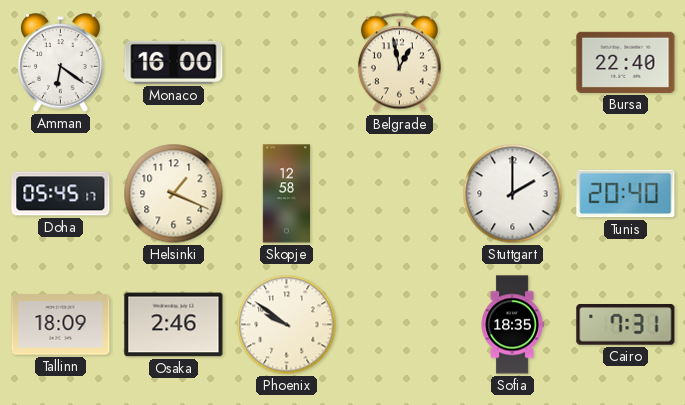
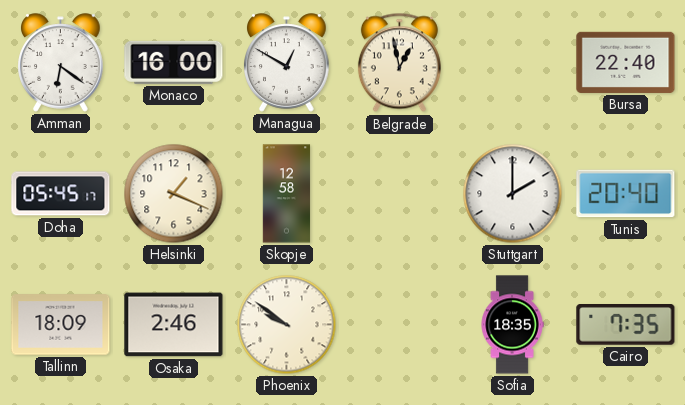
Managua: none -> 12:50 (287, 63)
Cairo: 7:31 -> 7:35 (626, 325)
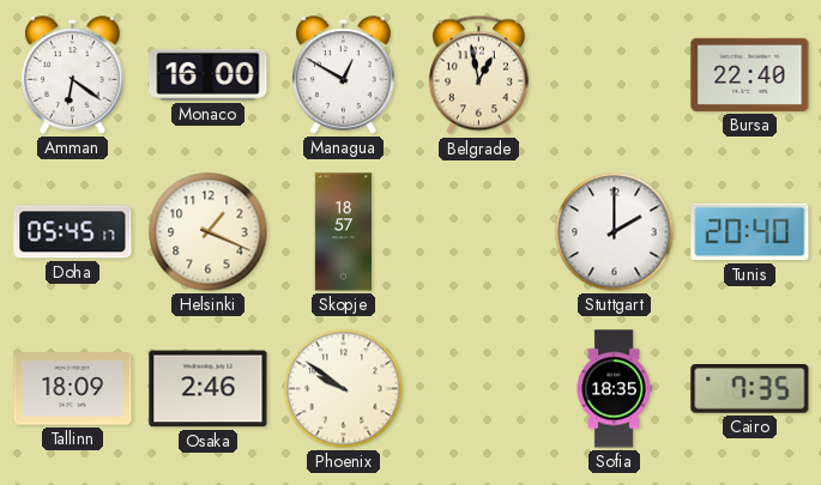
Skopje: 12:58 -> 18:57 (344, 232)
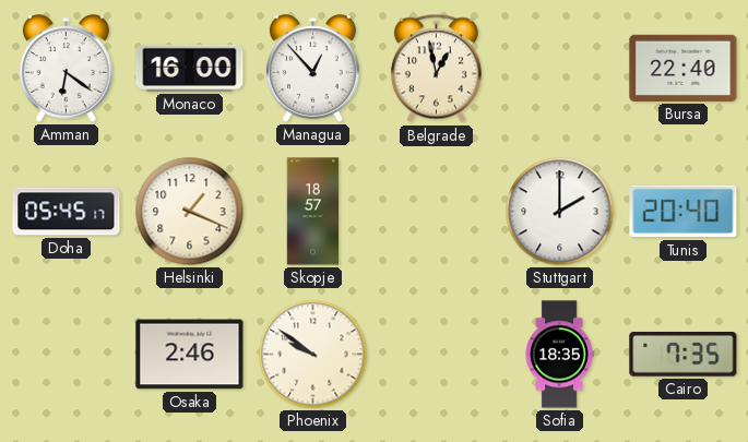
Managua: 12:50 -> 12:53 (313, 69)
Tallinn: 18:09 -> none (73, 389)
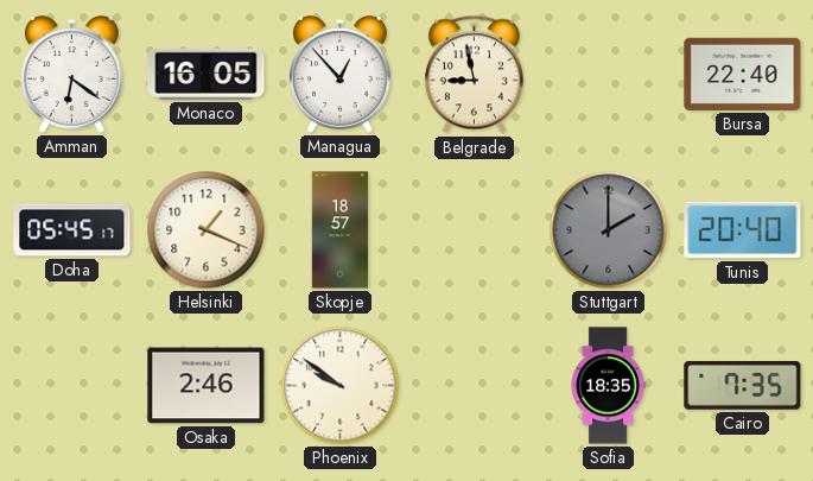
Monaco: 16:00 -> 16:05 (207, 74)
Belgrade: 12:58 -> 8:58 (474, 75)
Stuttgart dial: white -> grey (609, 230)
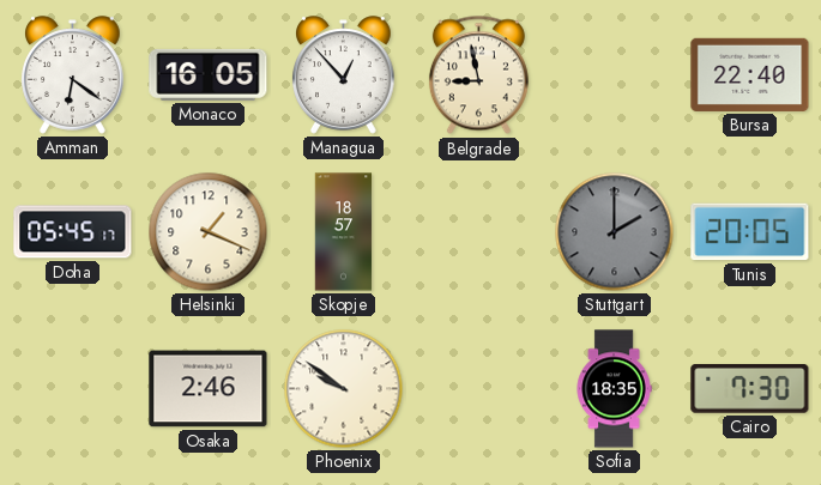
Tunis: 20:40 -> 20:05 (750, 232)
Cairo: 7:35 -> 7:30 (750, 389)
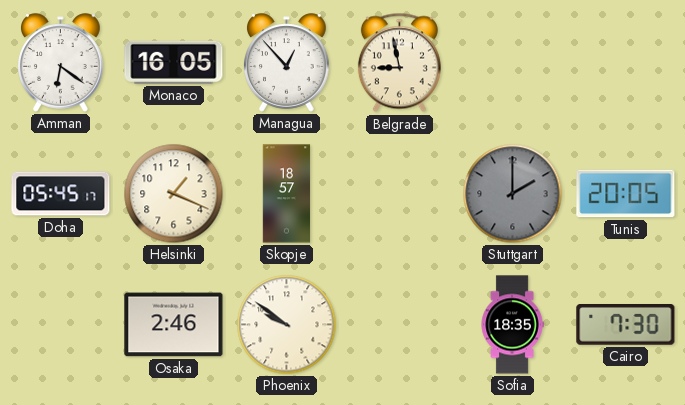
Bursa: 22:40 -> none (750, 74)
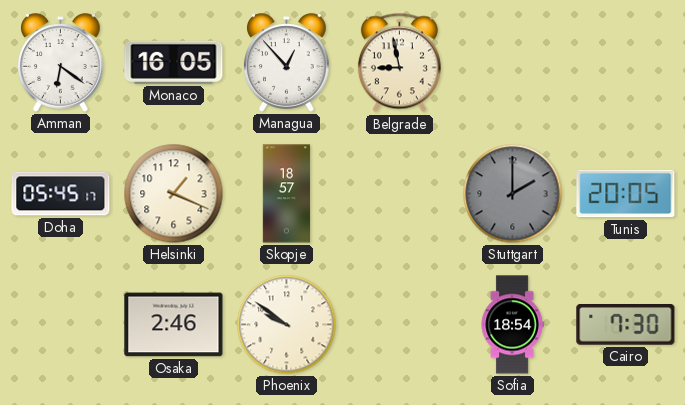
Sofia: 18:35 -> 18:54 (512, 325)
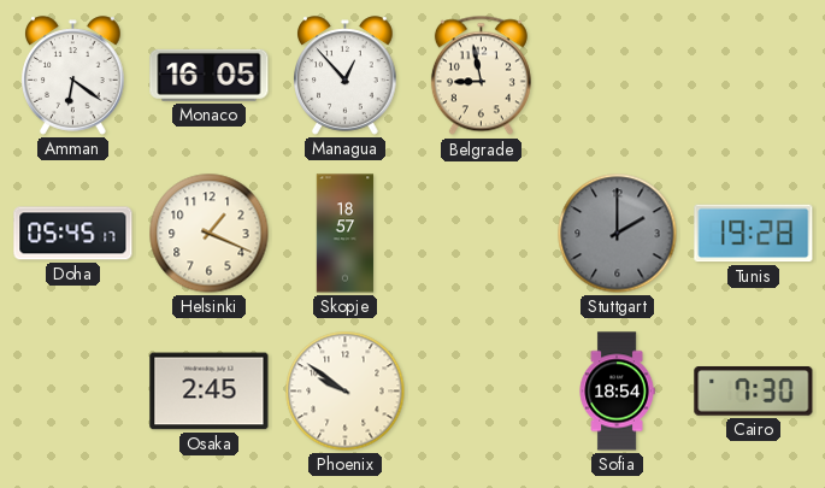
Tunis: 20:05 -> 19:28 (754, 234)
Osaka: 2:46 -> 2:45 (210, 392)
